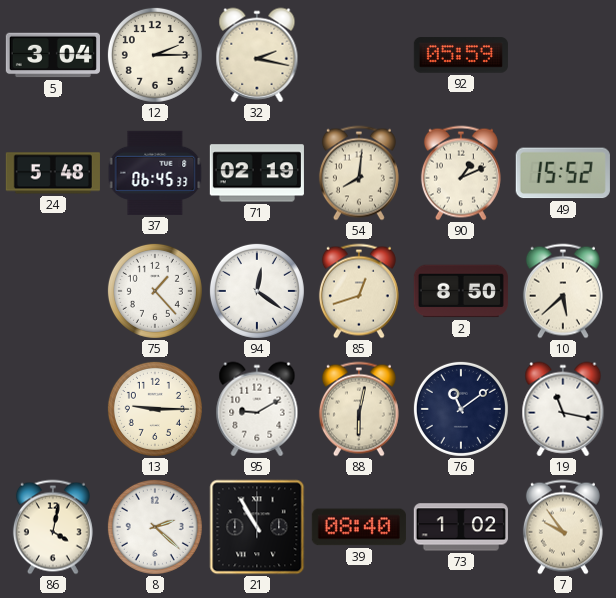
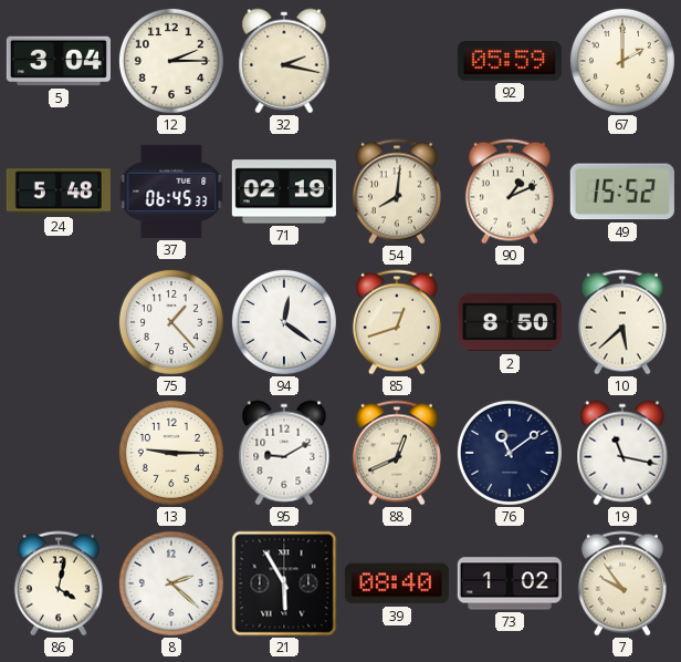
67: none -> 2:00 (622, 61)
88: 6:02 -> 12:41 (397, 453)
21: 10:55 -> 5:55 (284, 583)
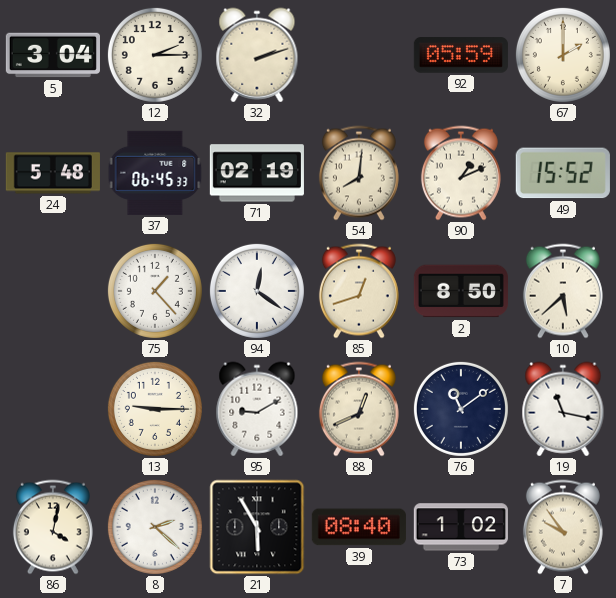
32: 2:17 -> 2:12 (257, 55)
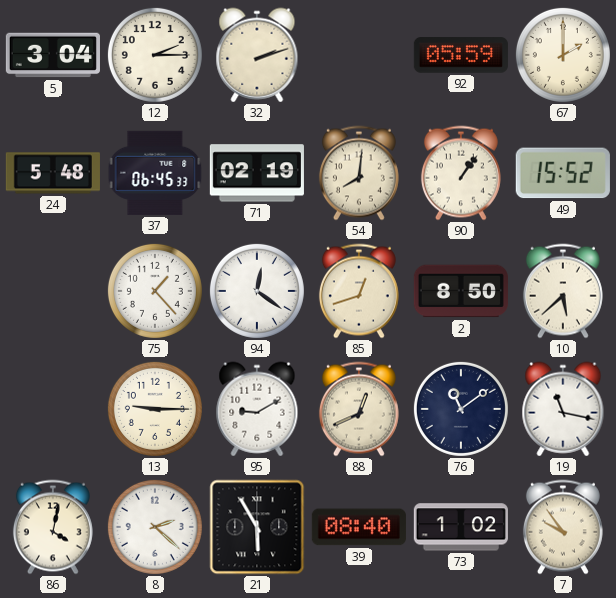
90: 1:11 -> 1:06 (461, 173)
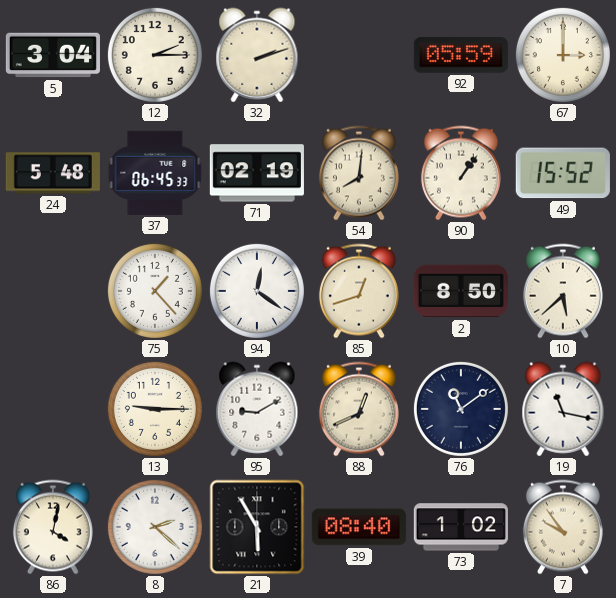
67: 2:00 -> 3:00 (563, 55)
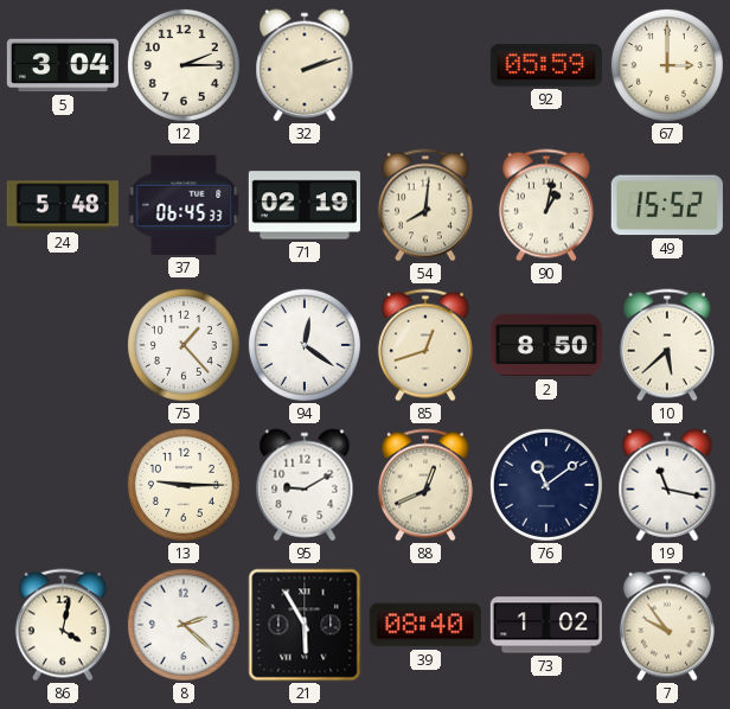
90: 1:06 -> 1:02 (546, 205)
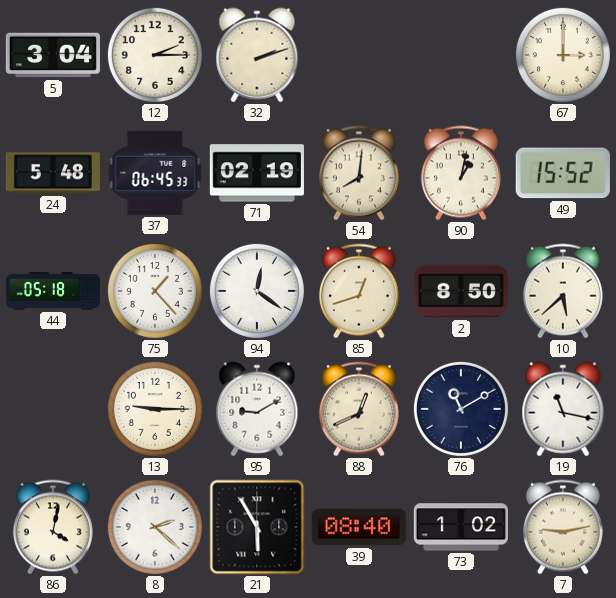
92: 05:59 -> none (546, 65)
44: none -> 05:18 (52, 292)
76: 11:09 -> 11:10 (461, 409)
7: 9:54 -> 9:13 (563, 527)
